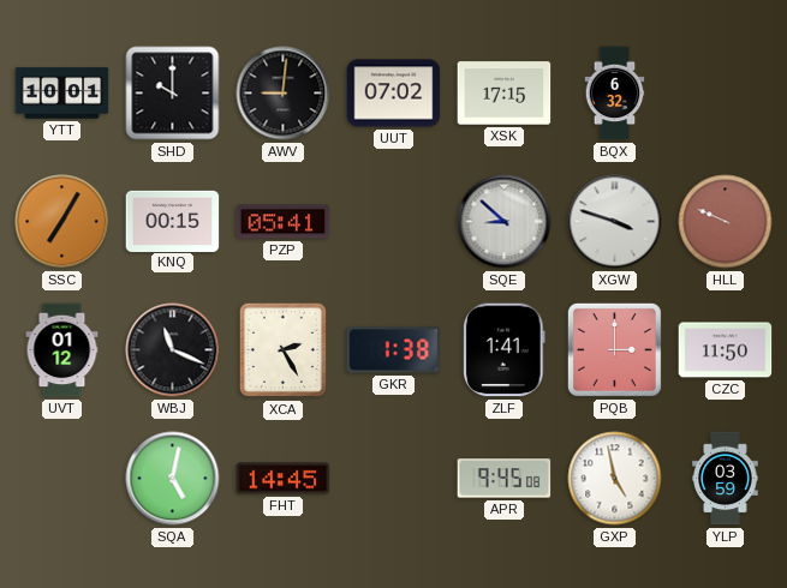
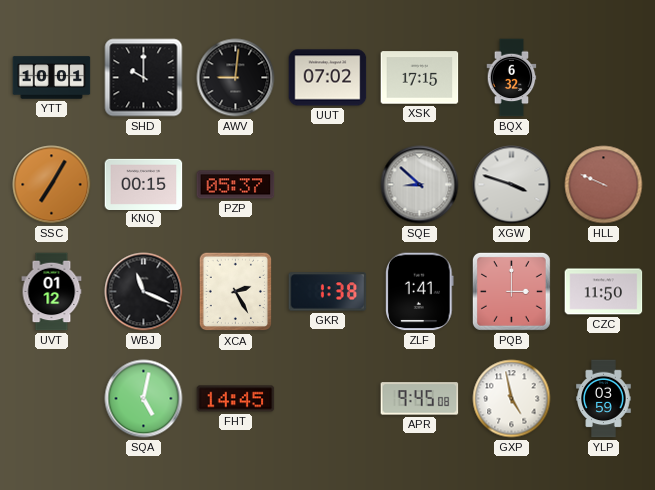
PZP: 05:41 -> 05:37 (236, 185)
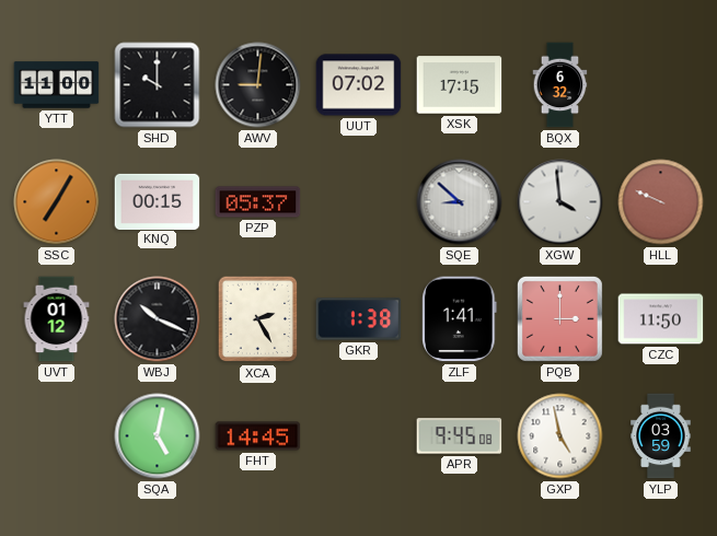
YTT: 10:01 -> 11:00 (57, 85)
XGW: 3:48 -> 3:59 (560, 202)
WBJ: 11:19 -> 10:19 (158, 319)
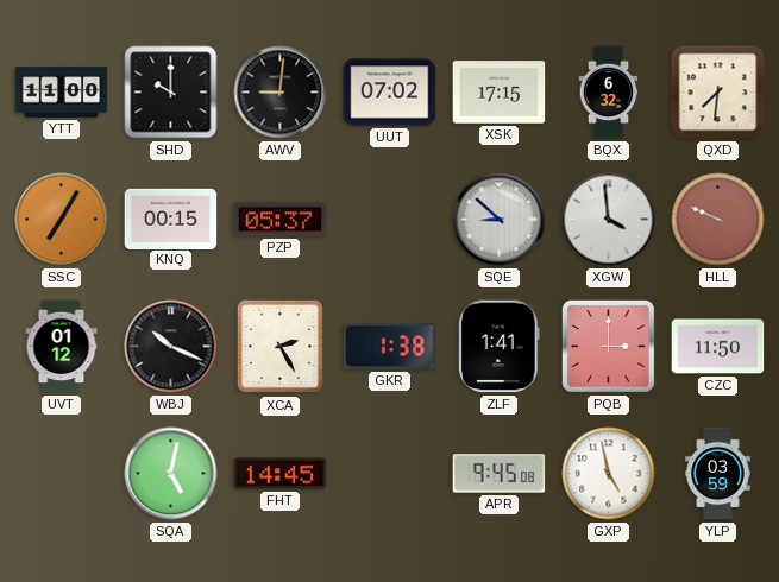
QXD: none -> 7:31 (718, 93)
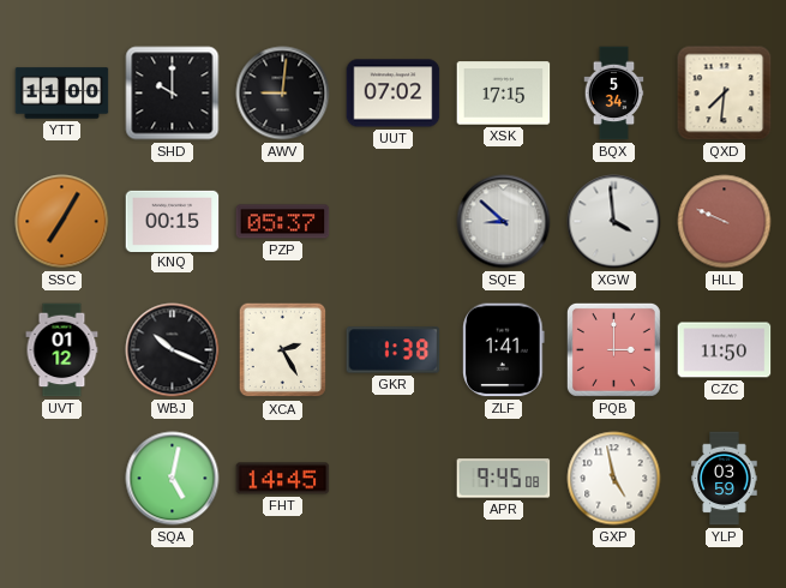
BQX: 6:32 -> 5:34 (614, 94)
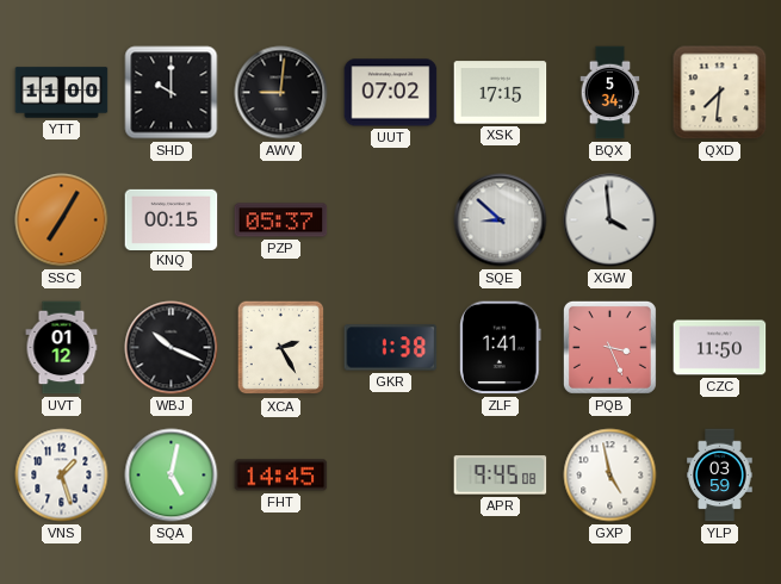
HLL: 9:49 -> none (725, 222)
PQB: 3:00 -> 3:26 (609, 347)
VNS: none -> 1:27 (62, 476)
